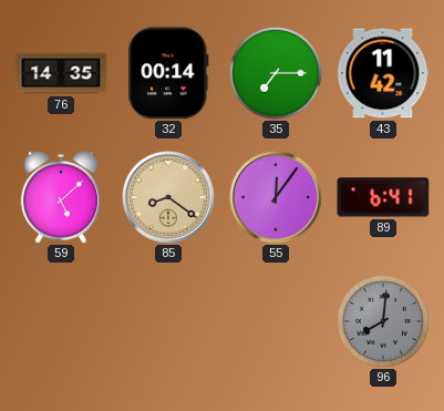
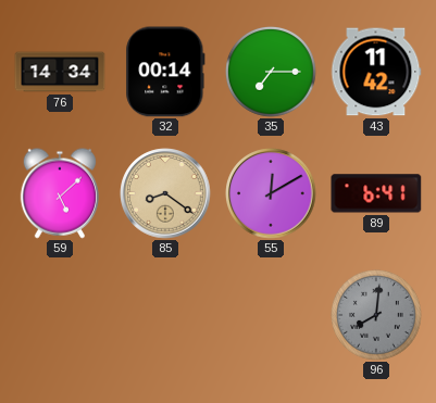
76: 14:35 -> 14:34 (60, 72)
55: 12:06 -> 12:10 (271, 193)
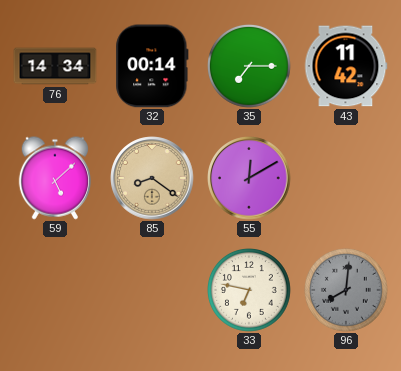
89: 6:41 -> none (376, 193)
33: none -> 6:47 (250, 291)
